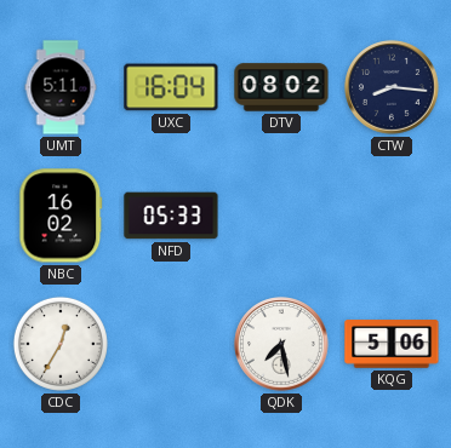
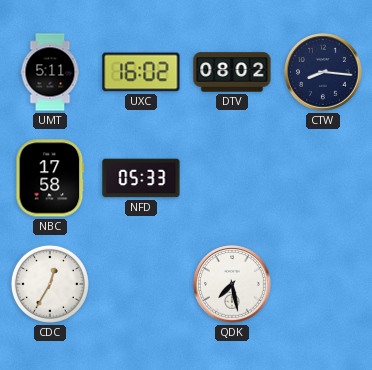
UXC: 16:04 -> 16:02 (141, 72)
NBC: 16:02 -> 17:58 (50, 178)
KQG: 5:06 -> none (392, 344)
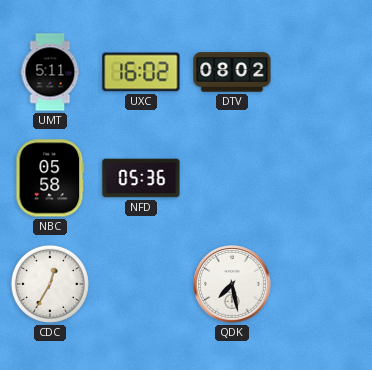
CTW: 8:16 -> none (323, 72)
NBC: 17:58 -> 05:58 (50, 178)
NFD: 05:33 -> 05:36 (141, 178)
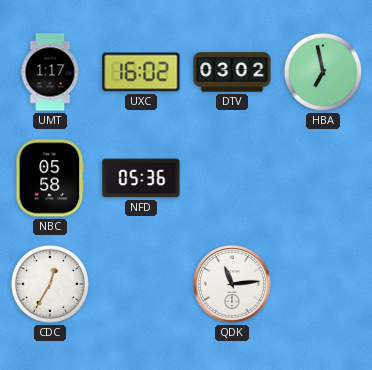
UMT: 5:11 -> 1:17 (50, 72)
DTV: 08:02 -> 03:02 (232, 72)
HBA: none -> 6:58 (323, 72)
QDK: 7:28 -> 11:14 (232, 284)
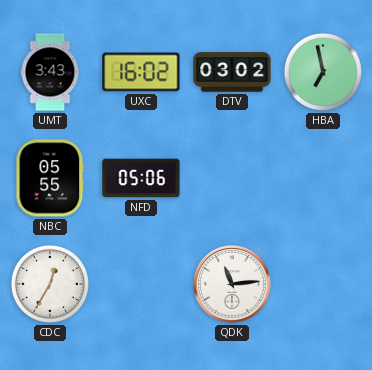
UMT: 1:17 -> 3:43 (50, 72)
NBC: 05:58 -> 05:55 (50, 178)
NFD: 05:36 -> 05:06 (141, 178)
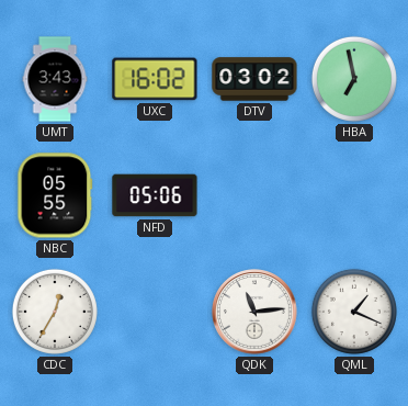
QML: none -> 1:19 (354, 312)
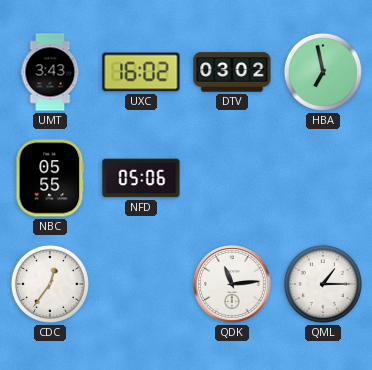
CDC: 12:35 -> 12:36 (50, 284)
QML: 1:19 -> 1:15 (323, 284)
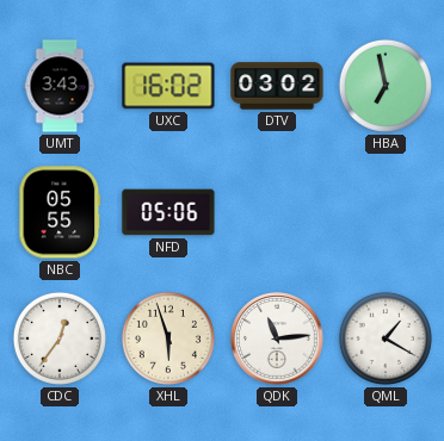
XHL: none -> 5:57 (168, 338)
QML: 1:15 -> 1:20 (386, 338)
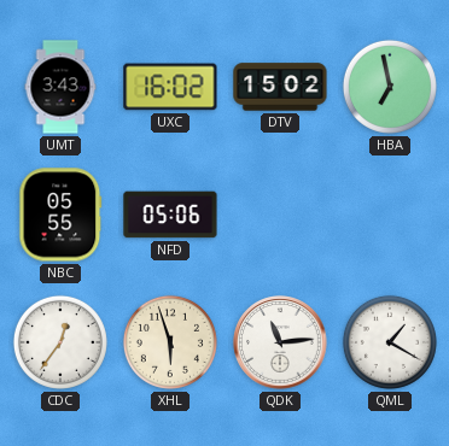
DTV: 03:02 -> 15:02 (280, 87)
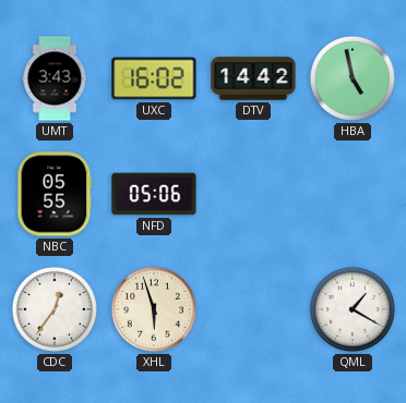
DTV: 15:02 -> 14:42 (253, 78)
HBA: 6:58 -> 4:58 (353, 78)
QDK: 11:14 -> none (280, 342)
